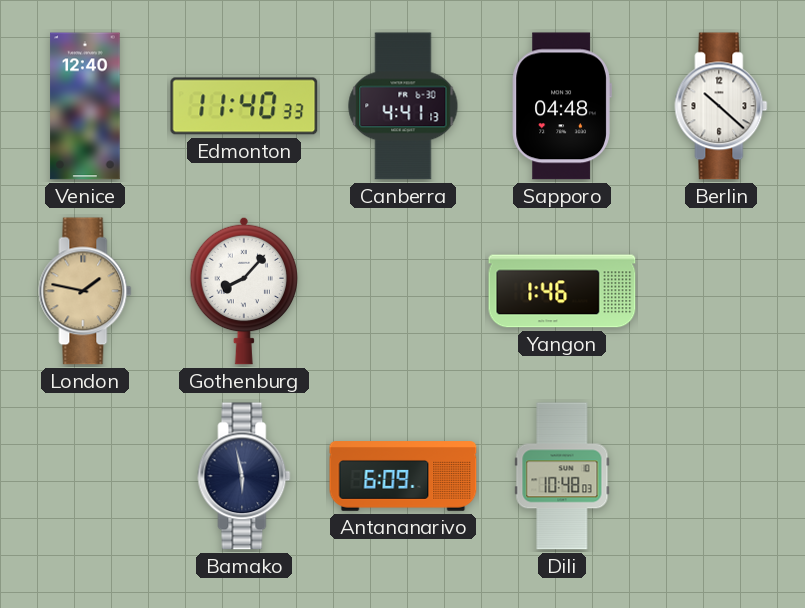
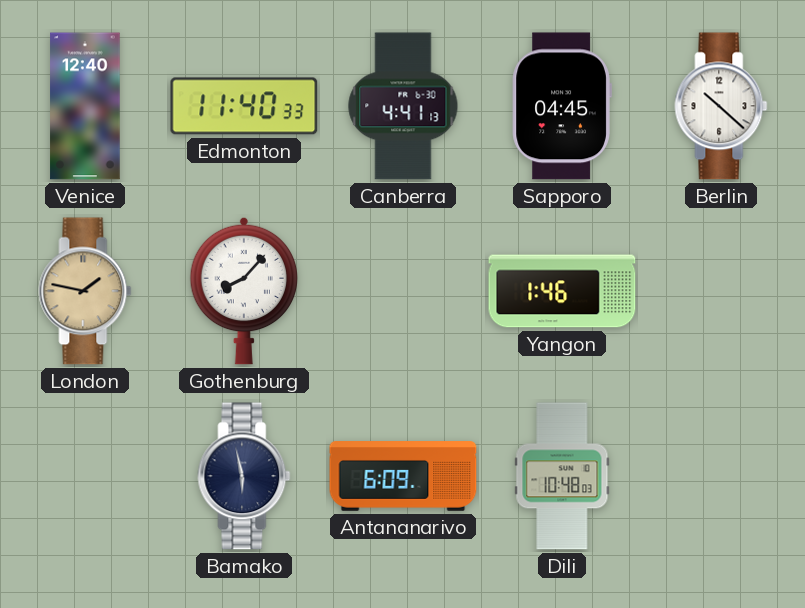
Sapporo: 04:48 -> 04:45 (562, 106)
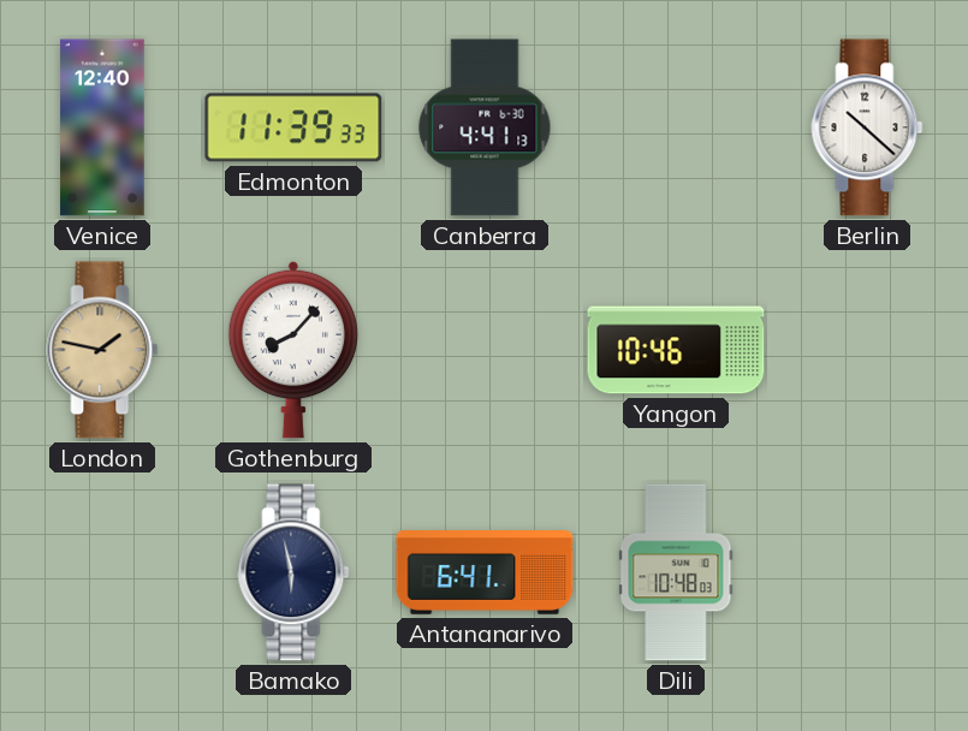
Edmonton: 11:40 -> 11:39 (293, 127)
Sapporo: 04:45 -> none (562, 106)
Yangon: 1:46 -> 10:46 (676, 350)
Antananarivo: 6:09 -> 6:41 (485, 572)
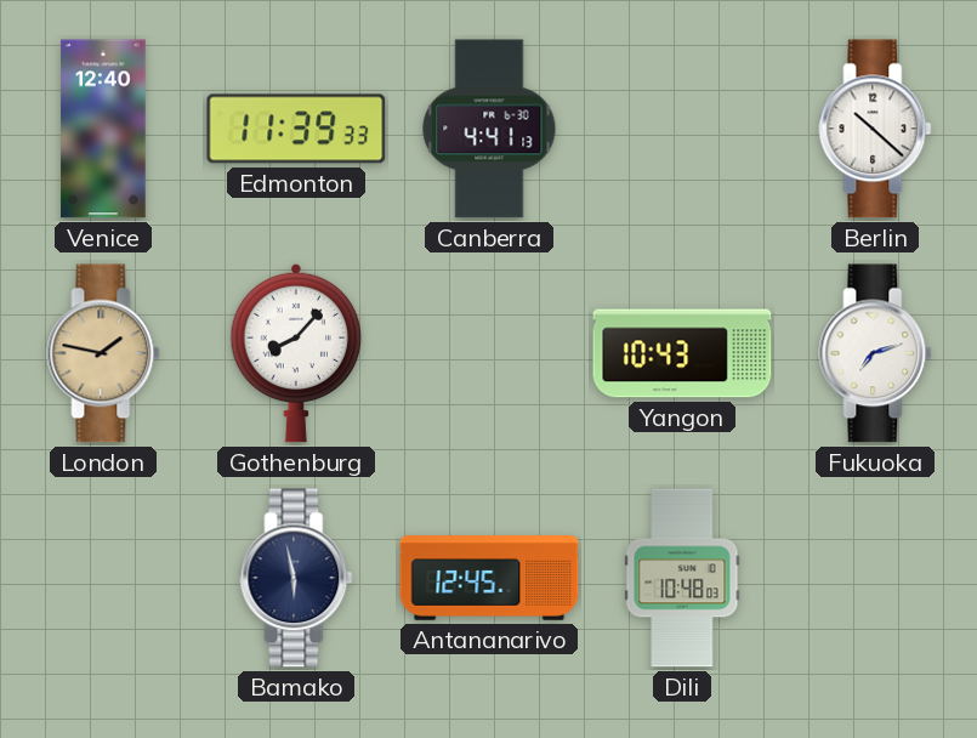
Yangon: 10:46 -> 10:43 (682, 353)
Fukuoka: none -> 7:12 (875, 353)
Antananarivo: 6:41 -> 12:45 (489, 578)
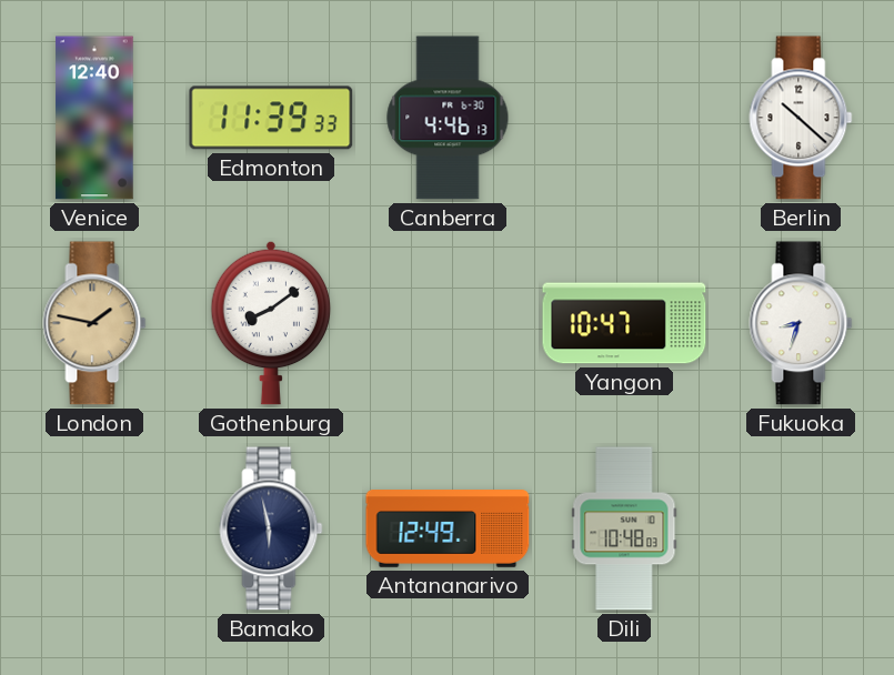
Canberra: 4:41 -> 4:46 (448, 118)
Gothenburg: 8:07 -> 8:09 (271, 323)
Yangon: 10:43 -> 10:47 (624, 323)
Fukuoka: 7:12 -> 8:33 (801, 323)
Antananarivo: 12:45 -> 12:49 (448, 528)
